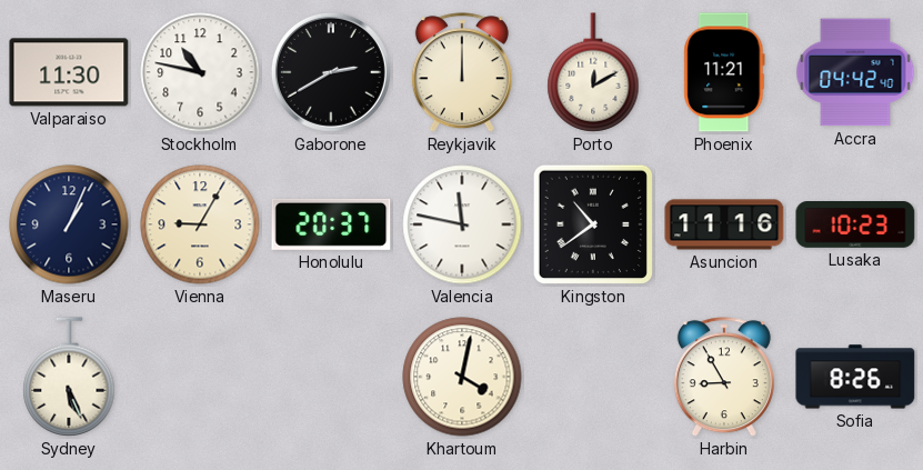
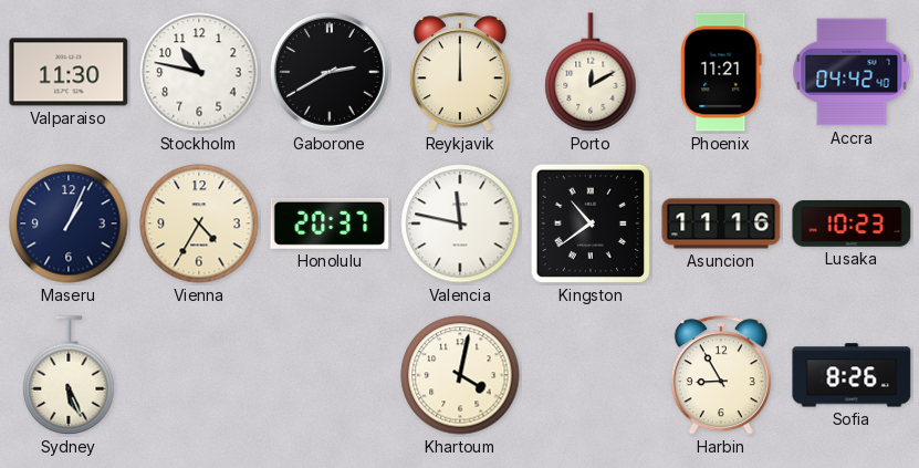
Vienna: 9:05 -> 4:35 (199, 223)
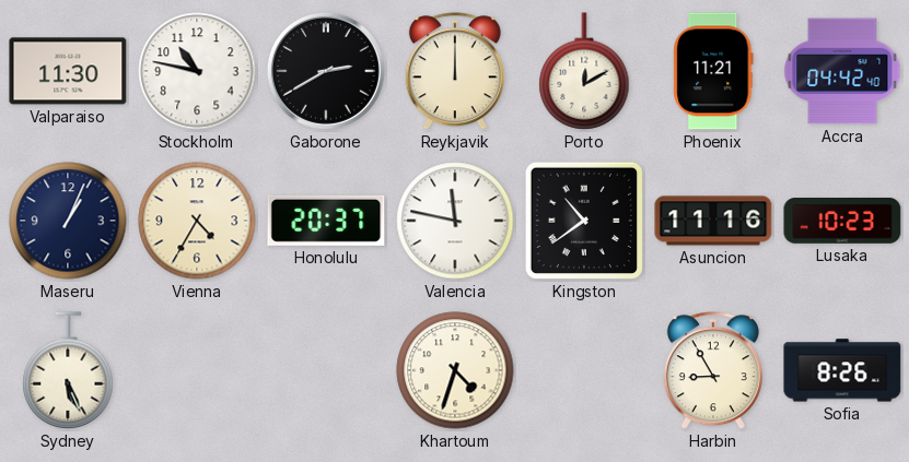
Khartoum: 4:02 -> 4:33 (455, 370)
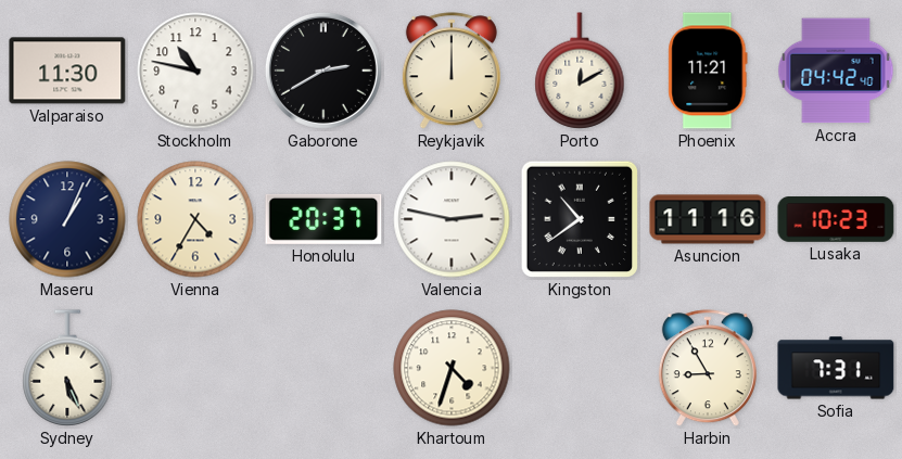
Valencia: 11:47 -> 2:47 (452, 219)
Sofia: 8:26 -> 7:31 (836, 368)
